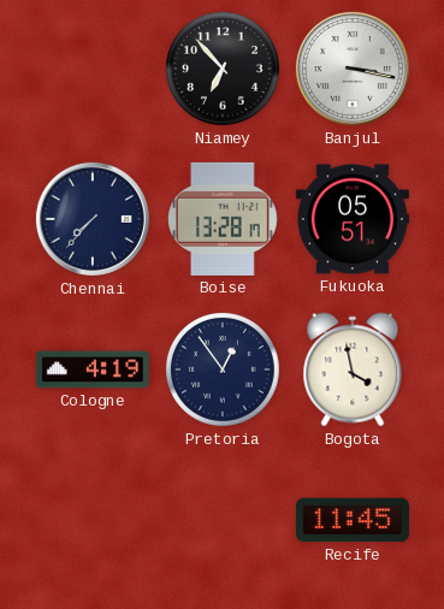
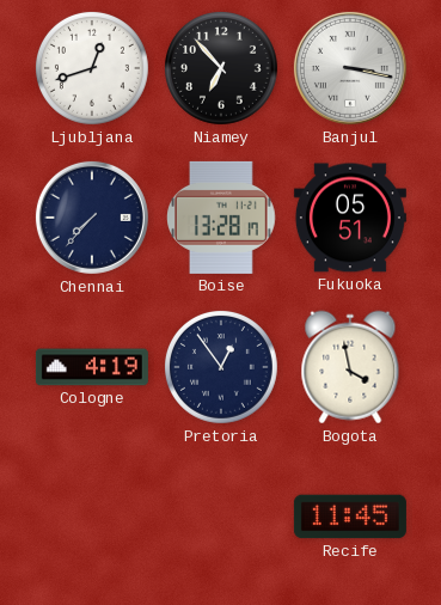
Ljubljana: none -> 12:42 (92, 68)
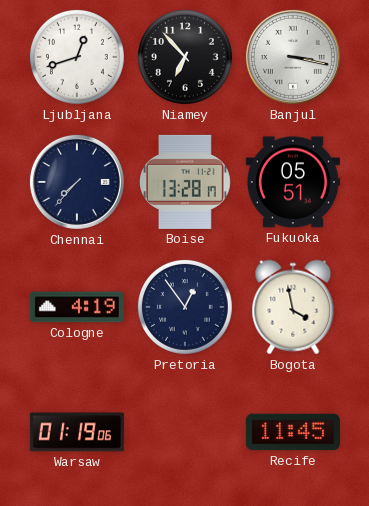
Warsaw: none -> 01:19 (77, 432)
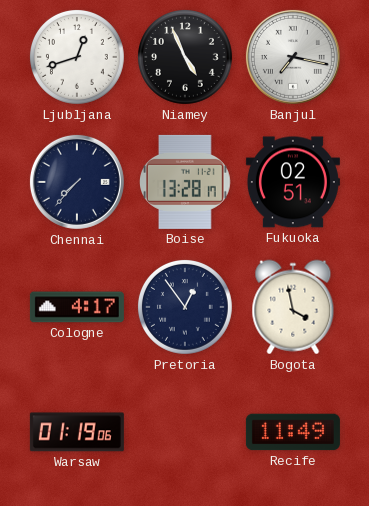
Niamey: 6:53 -> 4:56 (185, 57)
Banjul: 3:17 -> 7:17 (293, 57)
Fukuoka: 05:51 -> 02:51 (293, 182)
Cologne: 4:19 -> 4:17 (77, 307)
Recife: 11:45 -> 11:49 (293, 432)
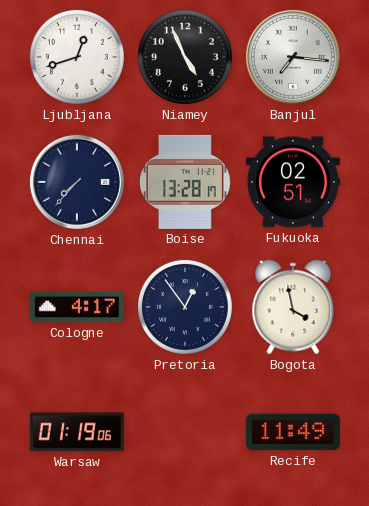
Banjul: 7:17 -> 7:16 (293, 57)
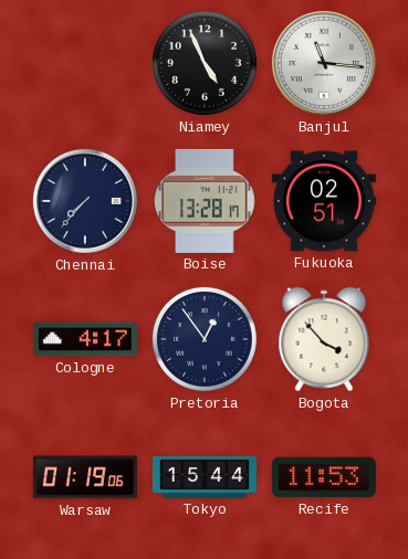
Ljubljana: 12:42 -> none (77, 57)
Banjul: 7:16 -> 11:16 (324, 63)
Bogota: 3:58 -> 3:53 (324, 339)
Tokyo: none -> 15:44 (205, 477)
Recife: 11:49 -> 11:53 (324, 477)
